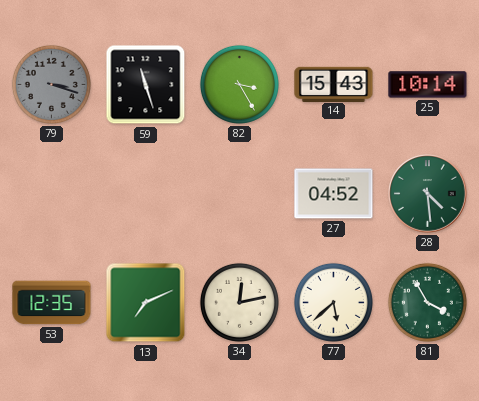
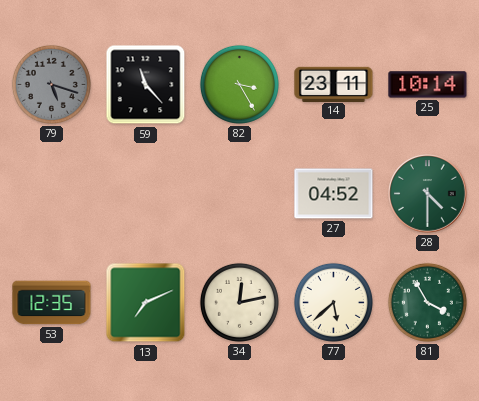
79: 3:18 -> 5:18 (51, 84)
59: 11:27 -> 11:23 (146, 85)
14: 15:43 -> 23:11 (334, 84)
28: 4:29 -> 4:30 (428, 194)
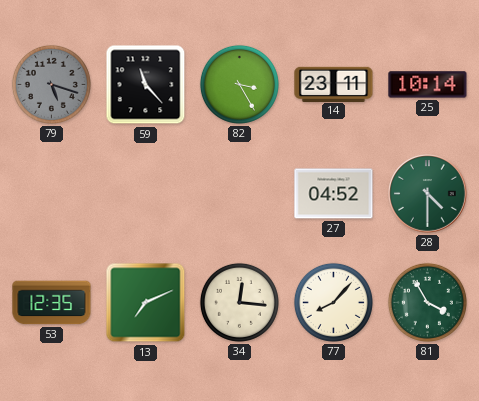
34: 12:13 -> 12:16 (239, 302)
77: 5:38 -> 8:07 (333, 302)
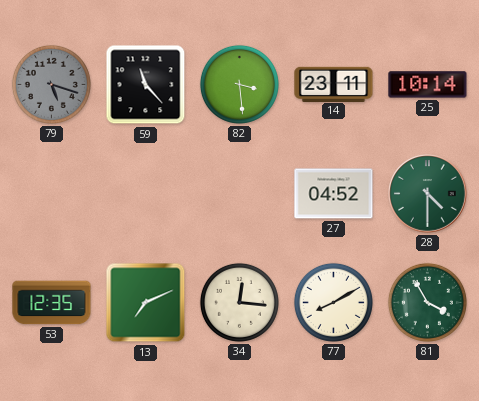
82: 3:25 -> 3:29 (239, 84)
77: 8:07 -> 8:10 (333, 302)
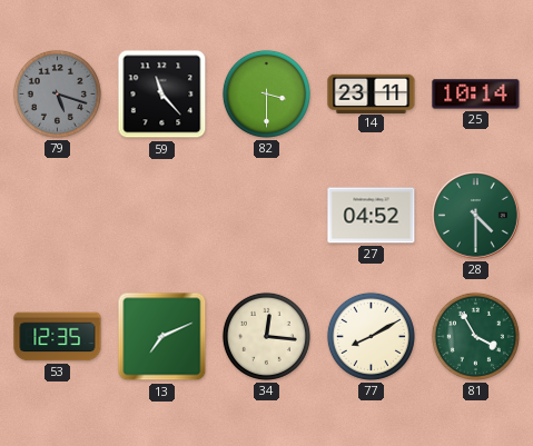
82: 3:29 -> 3:30 (266, 93)
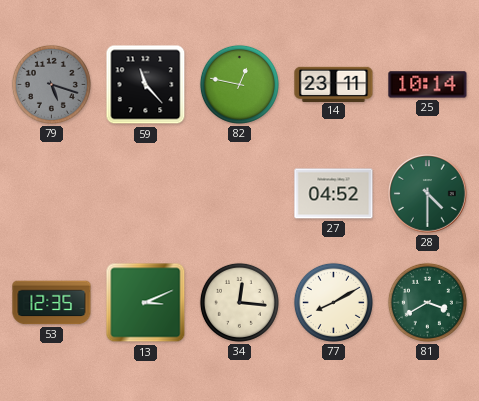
82: 3:30 -> 12:47 (239, 84)
13: 7:11 -> 3:11 (146, 303)
81: 3:55 -> 3:40 (427, 302)
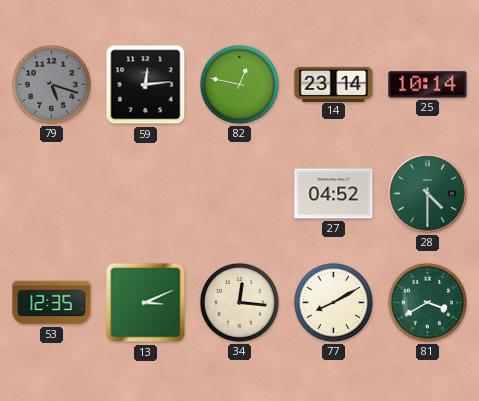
59: 11:23 -> 12:14 (146, 85)
14: 23:11 -> 23:14 (334, 84)
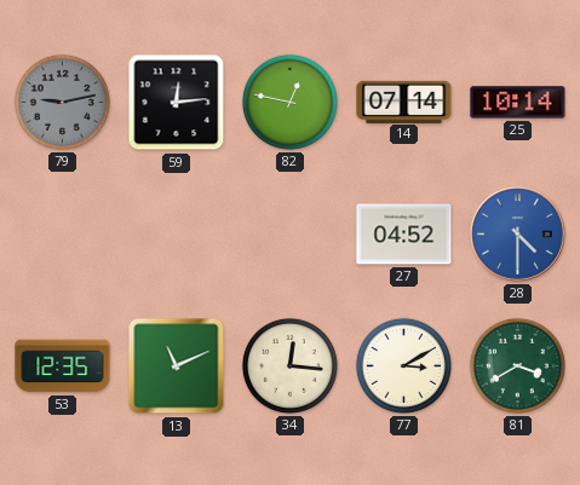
79: 5:18 -> 9:13 (62, 102)
14: 23:14 -> 07:14 (404, 102)
28 dial: green -> blue (518, 235)
13: 3:11 -> 11:11 (177, 366)
77: 8:10 -> 3:10 (403, 365)
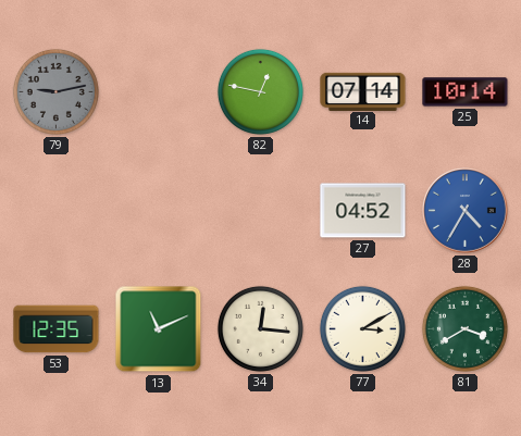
59: 12:14 -> none (177, 103)
28: 4:30 -> 4:35 (466, 211)
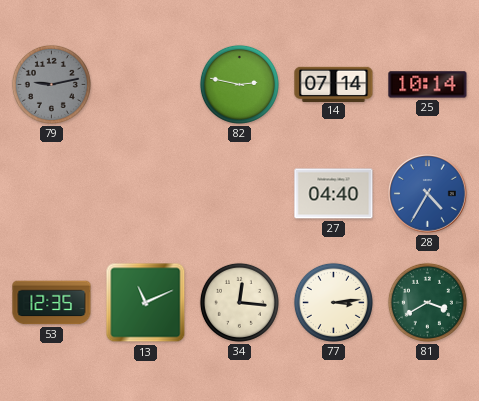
82: 12:47 -> 2:47 (239, 84)
27: 04:52 -> 04:40 (334, 194)
77: 3:10 -> 3:14 (333, 302)
